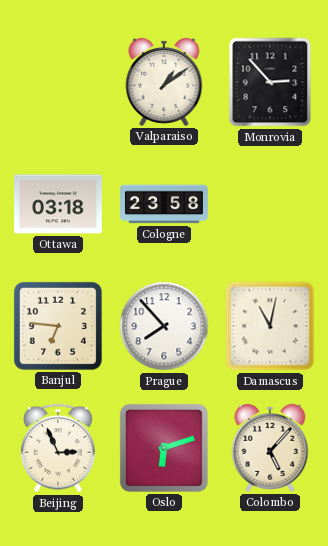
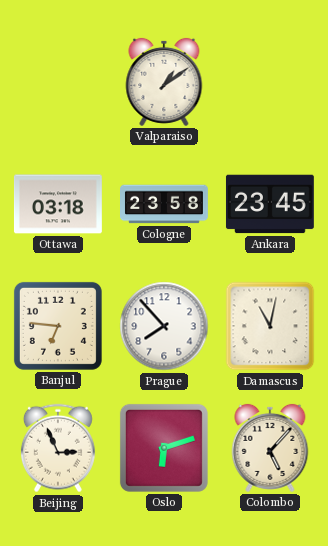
Monrovia: 2:53 -> none (270, 82)
Ankara: none -> 23:45 (270, 204)
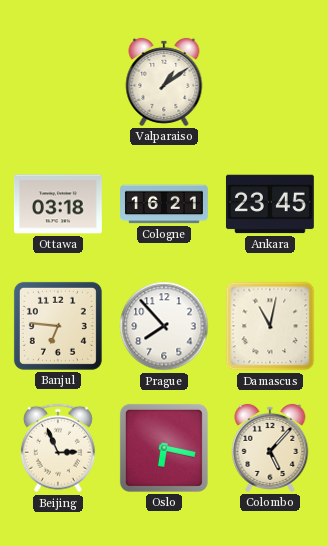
Cologne: 23:58 -> 16:21 (165, 204)
Oslo: 6:12 -> 6:17 (164, 448)
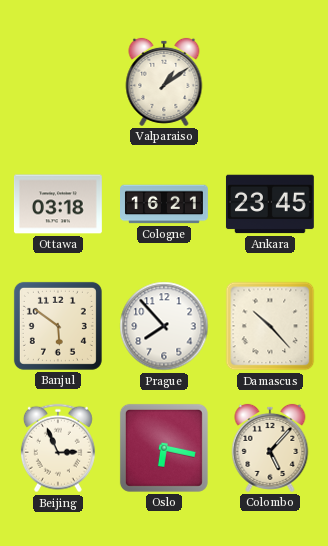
Banjul: 6:46 -> 5:51 (58, 326)
Damascus: 11:02 -> 10:23 (270, 326)
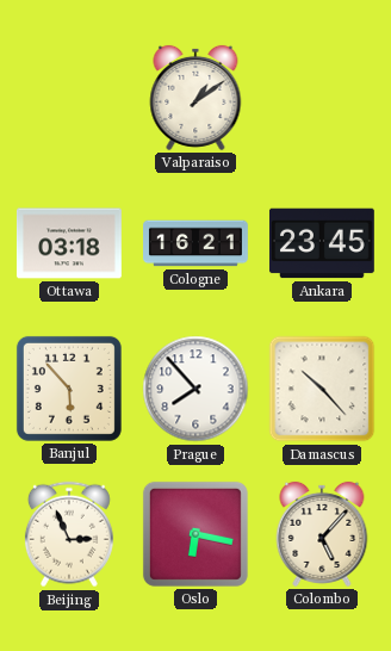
Banjul: 5:51 -> 5:53 (69, 389)
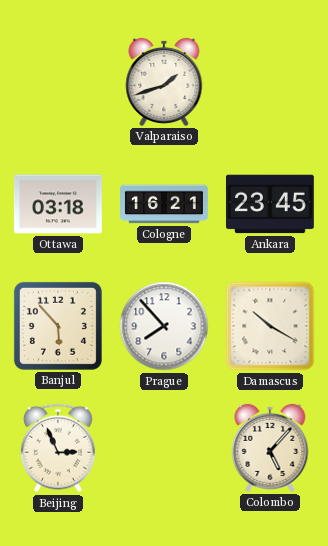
Valparaiso: 1:09 -> 1:42 (164, 82)
Damascus: 10:23 -> 10:20 (270, 326)
Oslo: 6:17 -> none (195, 534)
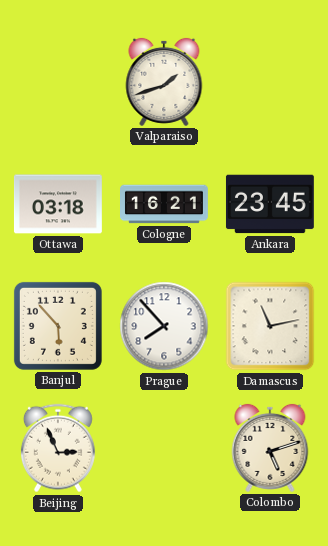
Damascus: 10:20 -> 11:13 (270, 326)
Colombo: 5:07 -> 5:12 (270, 448)
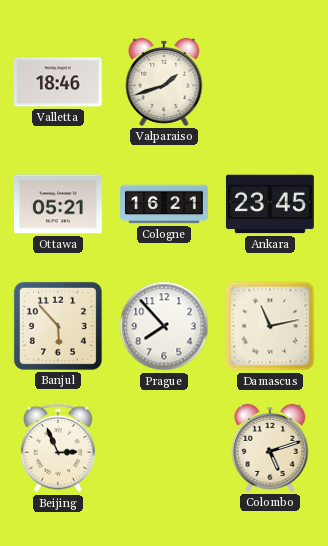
Valletta: none -> 18:46 (58, 82)
Ottawa: 03:18 -> 05:21 (58, 204)
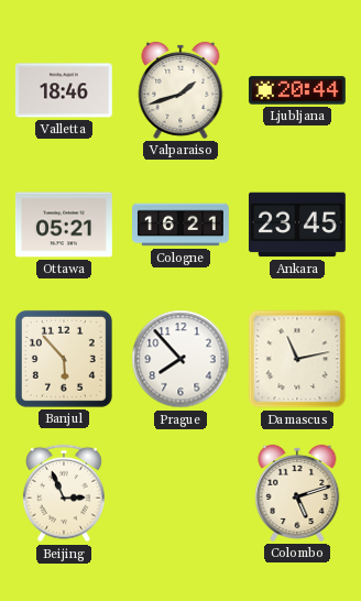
Ljubljana: none -> 20:44 (297, 90)
